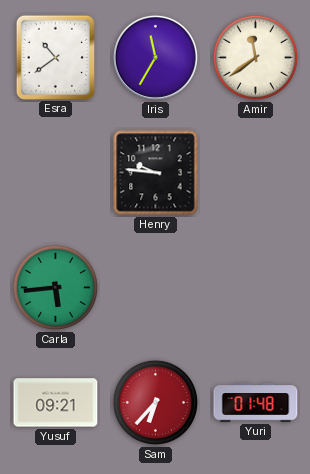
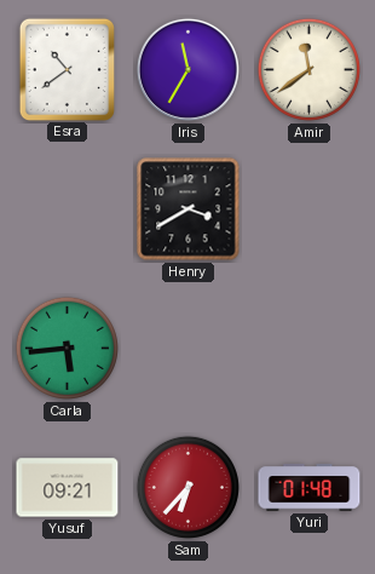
Henry: 9:46 -> 3:40 (189, 209)
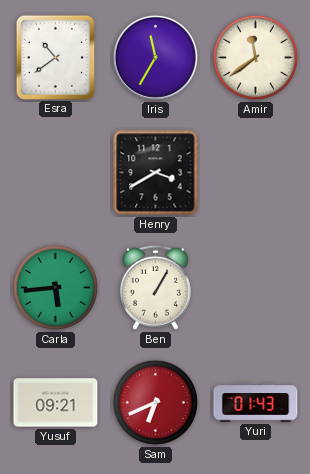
Ben: none -> 1:05 (155, 287)
Sam: 6:37 -> 6:41 (155, 402)
Yuri: 01:48 -> 01:43 (256, 403)
